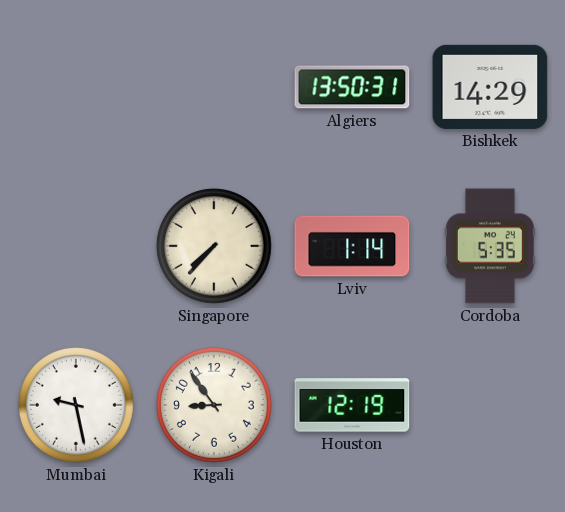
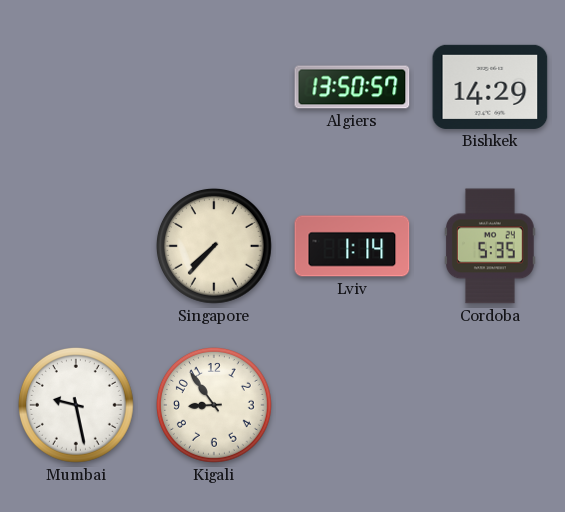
Algiers: 13:50:31 -> 13:50:57 (352, 87)
Houston: 12:19 -> none (352, 405)
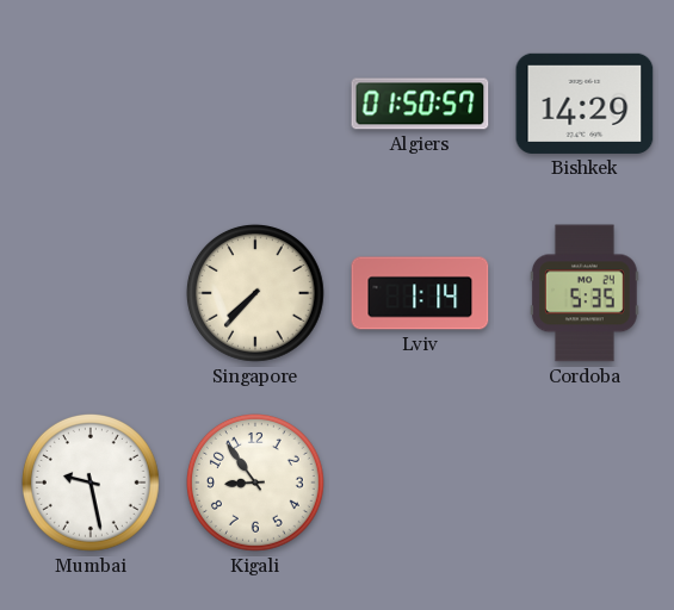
Algiers: 13:50 -> 01:50 (420, 104)
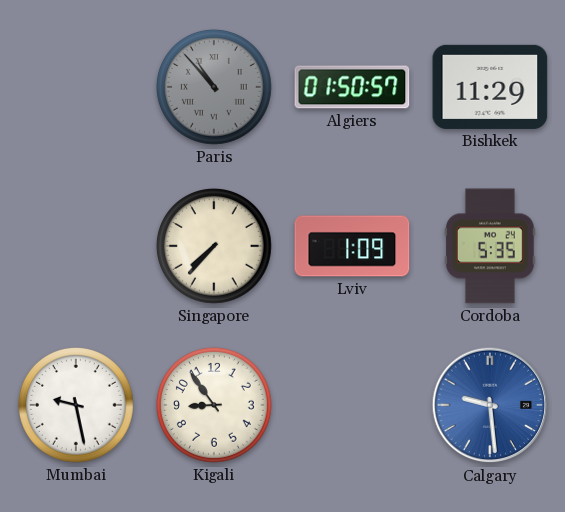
Paris: none -> 10:53 (214, 87)
Bishkek: 14:29 -> 11:29 (490, 87)
Lviv: 1:14 -> 1:09 (352, 246)
Calgary: none -> 9:29 (490, 405)
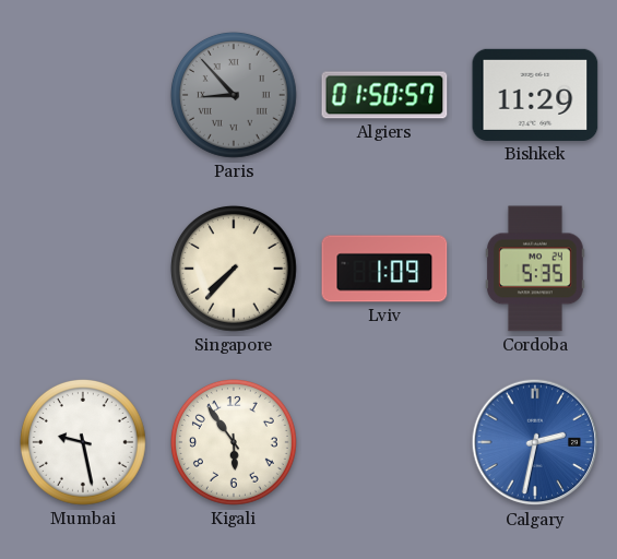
Paris: 10:53 -> 8:53 (234, 95)
Kigali: 8:54 -> 5:54 (234, 442)
Calgary: 9:29 -> 2:32 (535, 442)
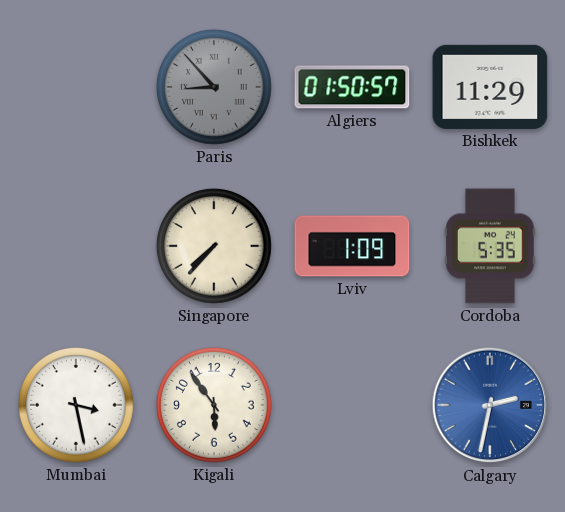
Mumbai: 9:28 -> 3:28 (76, 405)
